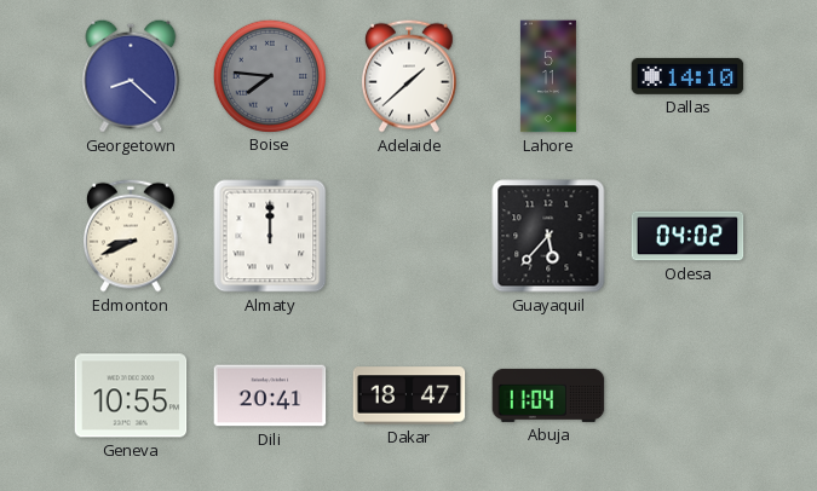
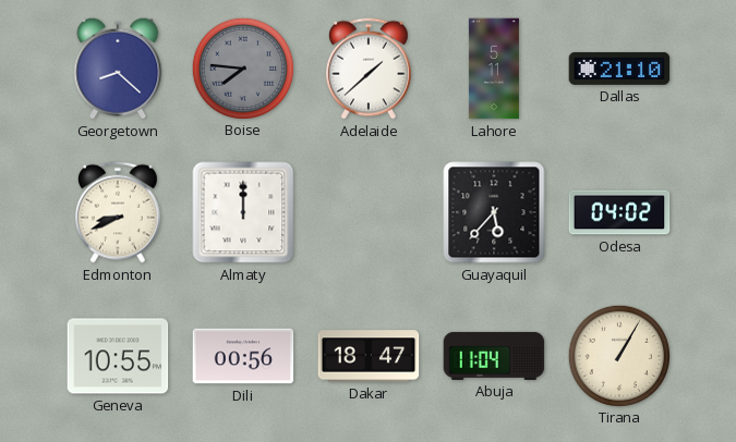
Dallas: 14:10 -> 21:10 (619, 69)
Dili: 20:41 -> 00:56 (243, 356)
Tirana: none -> 1:05 (618, 355)
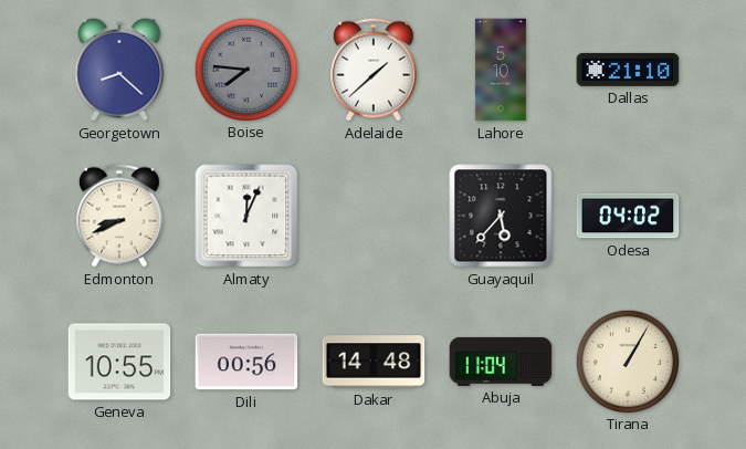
Lahore: 5:11 -> 5:10 (501, 70)
Almaty: 12:00 -> 12:04 (246, 216)
Dakar: 18:47 -> 14:48 (374, 362)
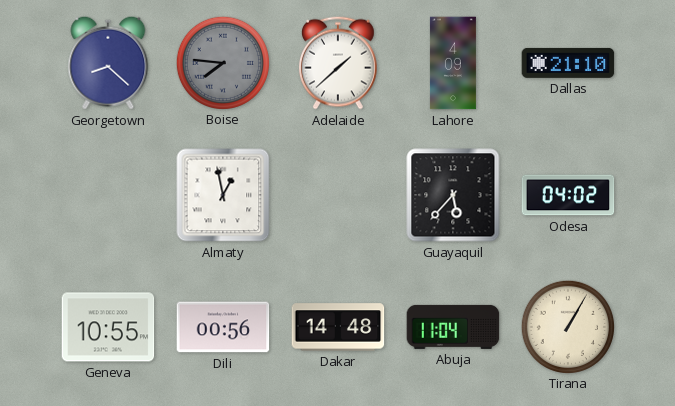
Lahore: 5:10 -> 4:09 (453, 63)
Edmonton: 8:41 -> none (119, 216)
Almaty: 12:04 -> 12:58 (223, 195)
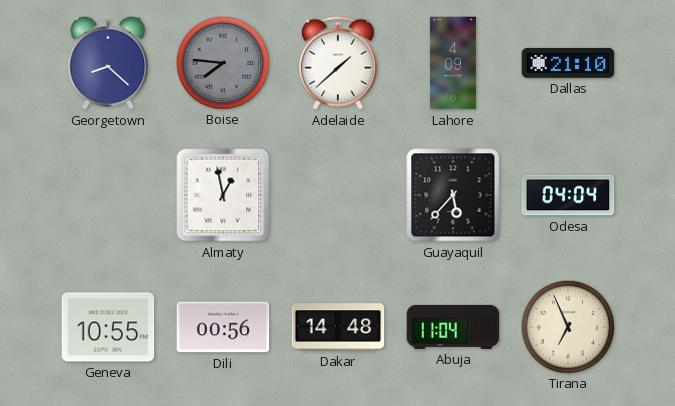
Odesa: 04:02 -> 04:04 (568, 195)
Tirana: 1:05 -> 6:56 (567, 326)
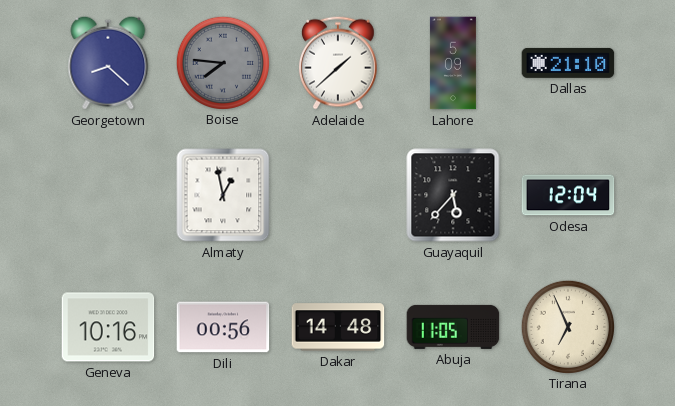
Lahore: 4:09 -> 5:09 (453, 63)
Odesa: 04:04 -> 12:04 (568, 195)
Geneva: 10:55 -> 10:16 (108, 327)
Abuja: 11:04 -> 11:05 (453, 327)
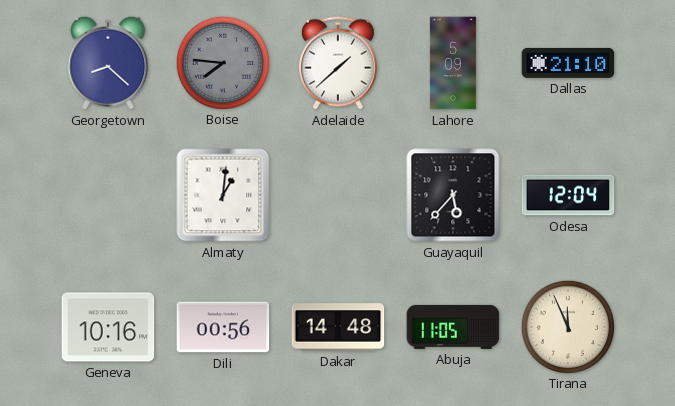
Almaty: 12:58 -> 1:01 (223, 195)
Tirana: 6:56 -> 11:56 (567, 326)
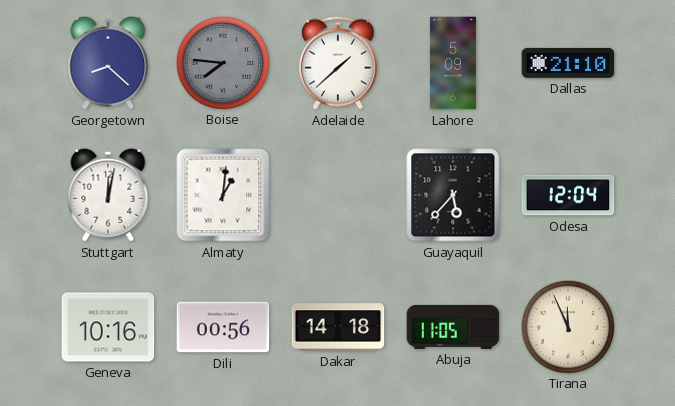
Stuttgart: none -> 12:02 (108, 195)
Dakar: 14:48 -> 14:18 (338, 327)
